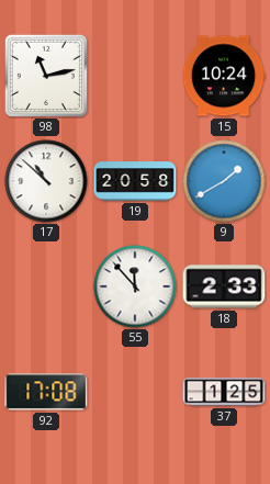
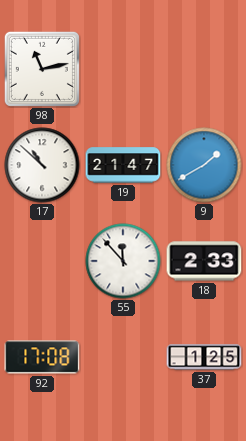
15: 10:24 -> none (224, 76)
19: 20:58 -> 21:47 (123, 165)
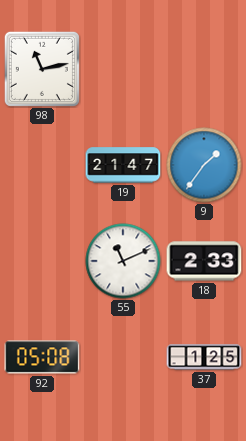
17: 10:52 -> none (42, 165)
9: 1:40 -> 1:36 (204, 165)
55: 11:53 -> 11:11 (123, 261)
92: 17:08 -> 05:08 (42, 357)
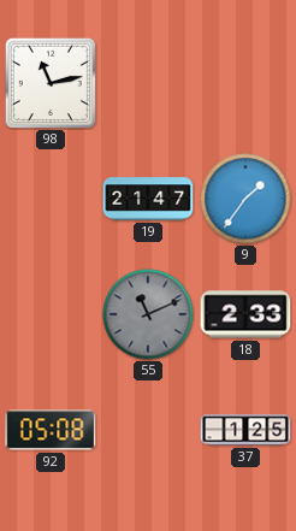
55 dial: white -> grey (148, 314)
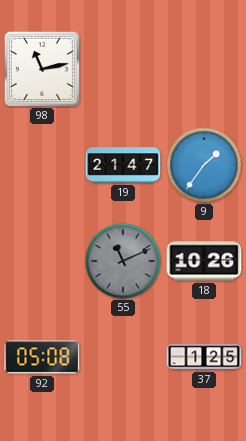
18: 2:33 -> 10:26 (204, 261)
